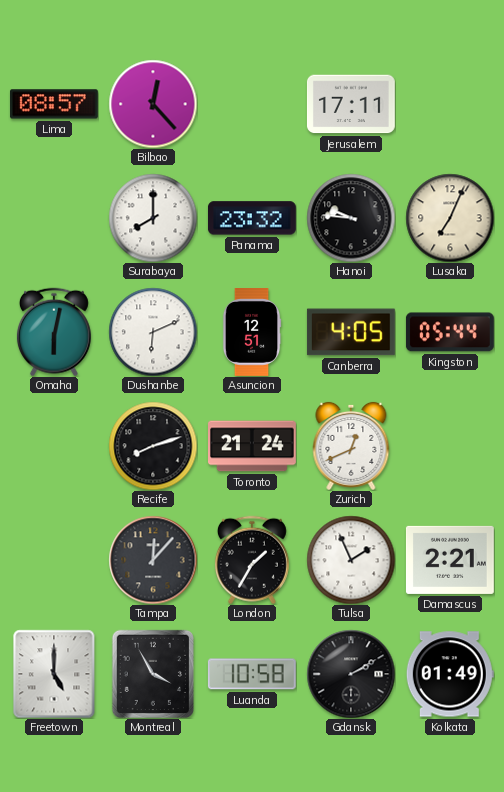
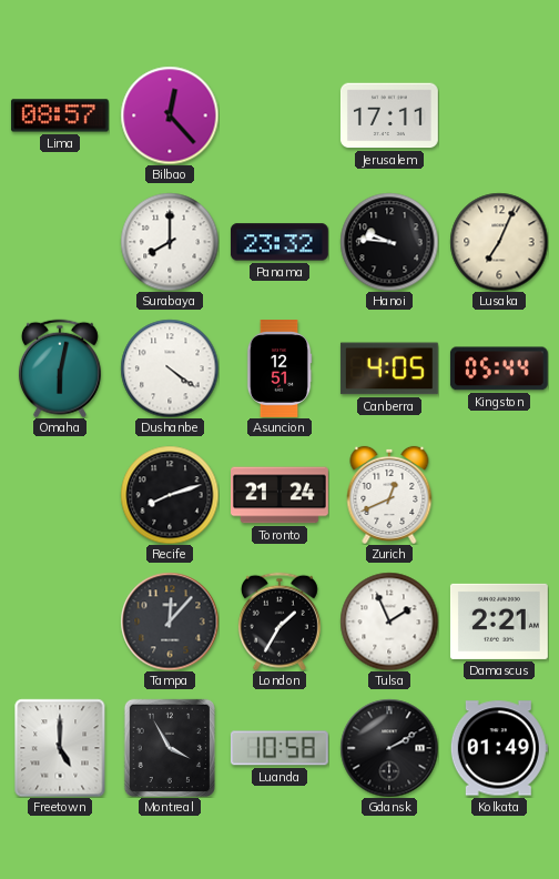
Dushanbe: 6:11 -> 4:21 (170, 368)
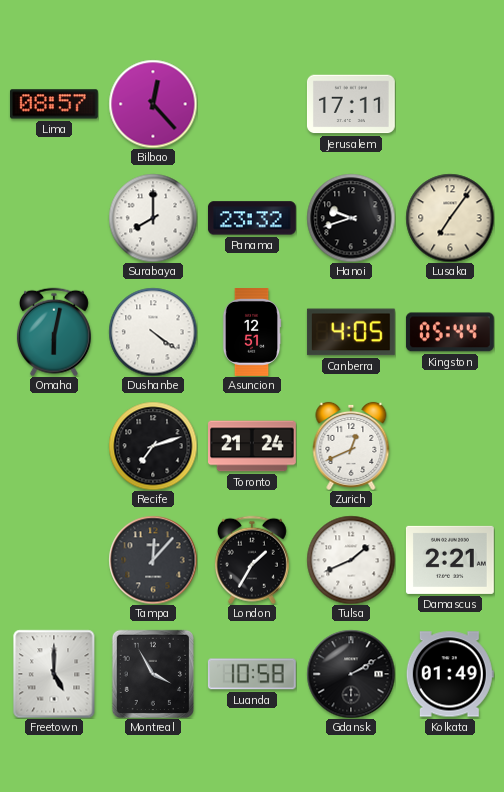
Hanoi: 9:46 -> 9:42 (351, 218)
Lusaka: 7:04 -> 7:06 (450, 218)
Recife: 8:12 -> 7:12 (153, 446)
Tulsa: 1:56 -> 1:41 (351, 560)
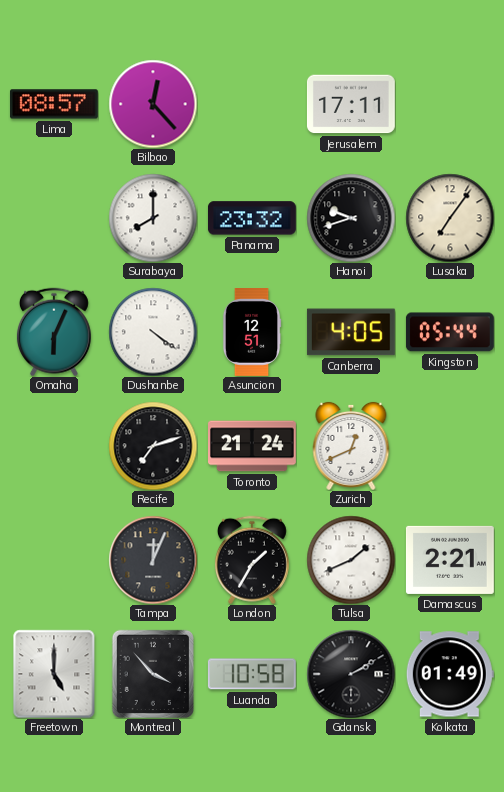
Omaha: 6:02 -> 6:04 (54, 332)
Tampa: 12:07 -> 12:04 (153, 560)
Montreal: 3:55 -> 3:53 (153, 673)
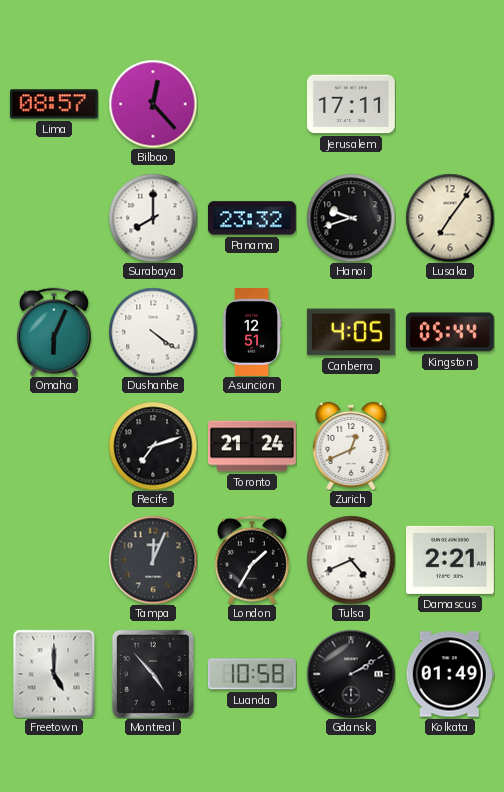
Tulsa: 1:41 -> 4:41 (351, 560)
Montreal: 3:53 -> 4:53 (153, 673)
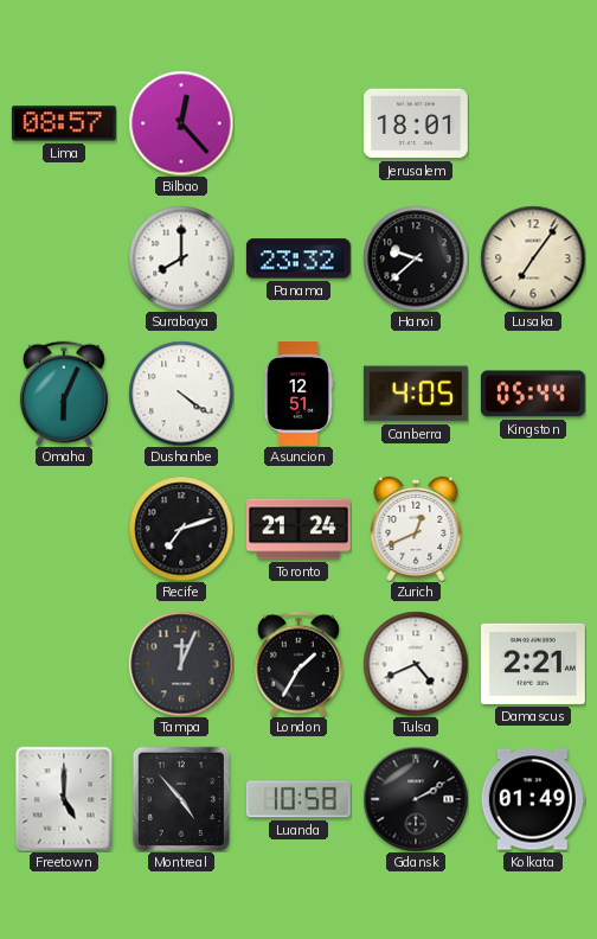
Jerusalem: 17:11 -> 18:01 (416, 123)
Hanoi: 9:42 -> 9:38 (416, 258)
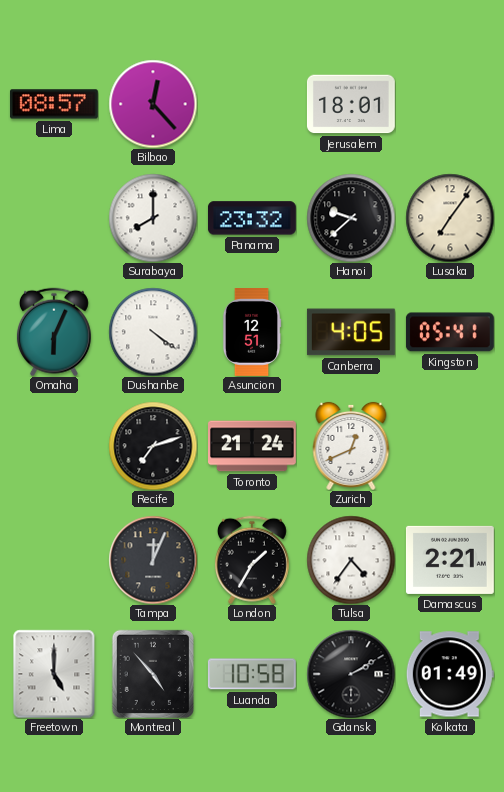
Kingston: 05:44 -> 05:41 (450, 332)
Tulsa: 4:41 -> 4:36 (351, 560)
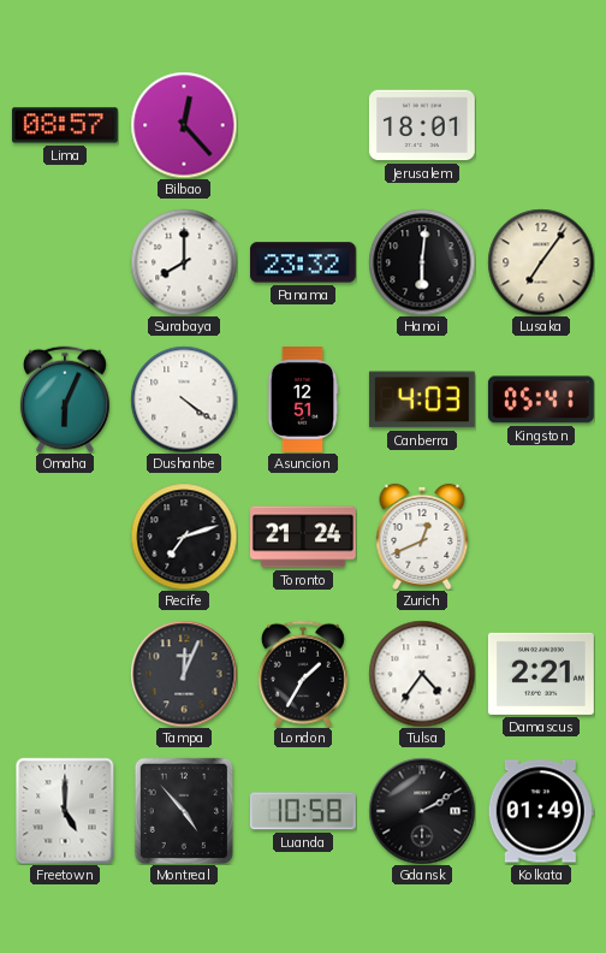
Hanoi: 9:38 -> 6:01 (422, 262)
Canberra: 4:05 -> 4:03 (422, 399)
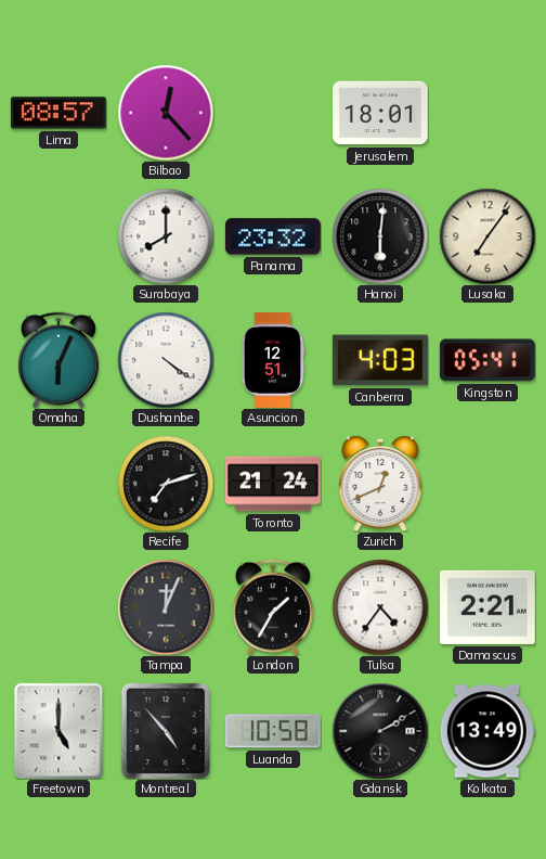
Kolkata: 01:49 -> 13:49 (487, 731)
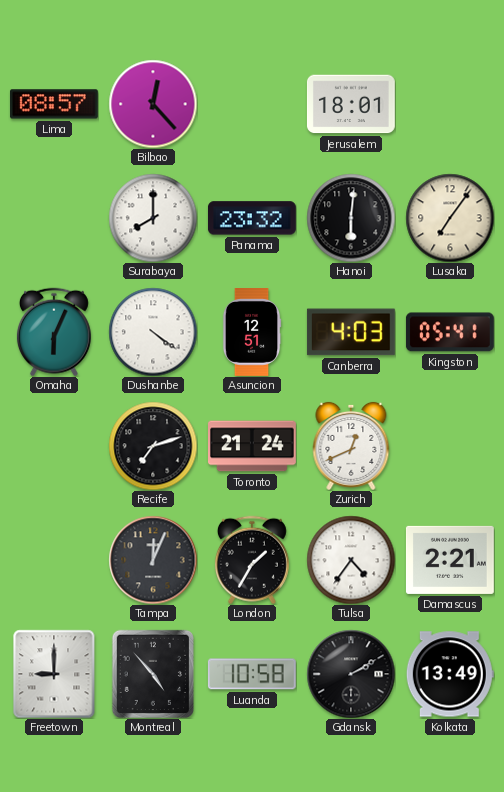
Freetown: 5:00 -> 9:00 (54, 674)
